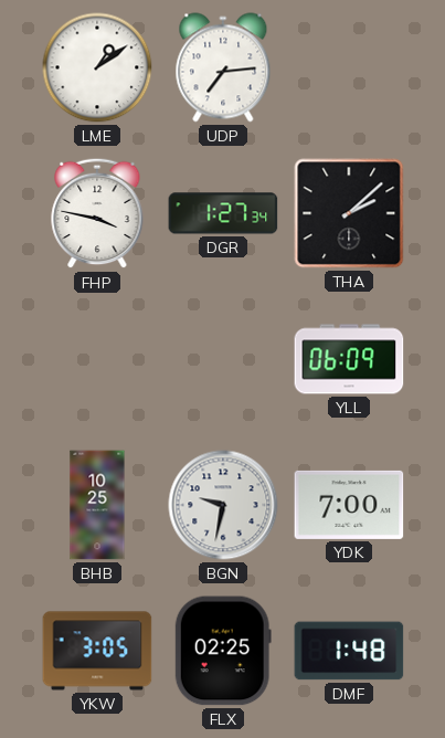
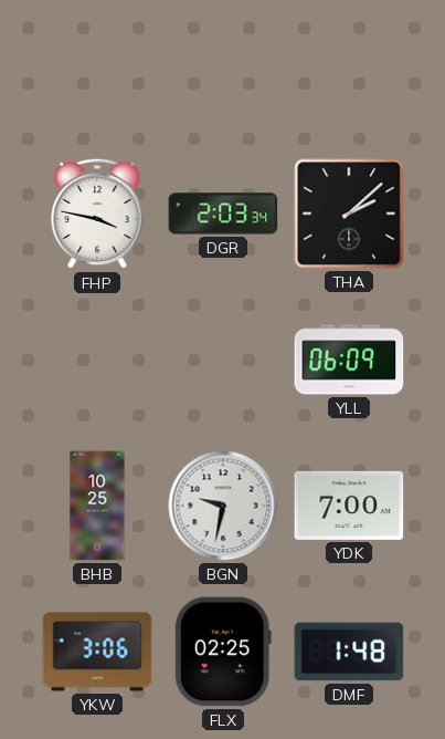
LME: 1:09 -> none (97, 67)
UDP: 7:14 -> none (223, 67)
DGR: 1:27 -> 2:03 (223, 214)
YKW: 3:05 -> 3:06 (97, 652)
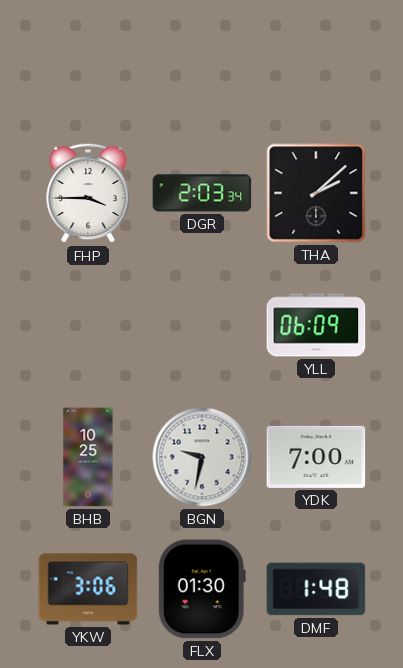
FHP: 3:47 -> 3:45 (88, 193)
FLX: 02:25 -> 01:30 (202, 589)
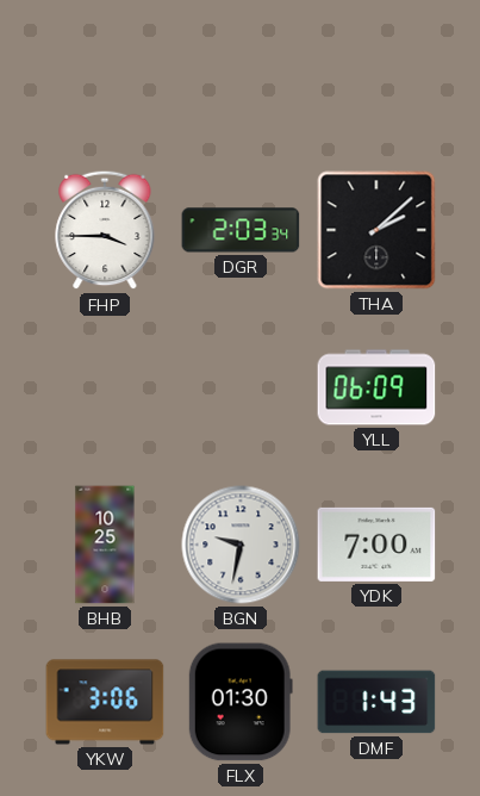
DMF: 1:48 -> 1:43 (376, 702)
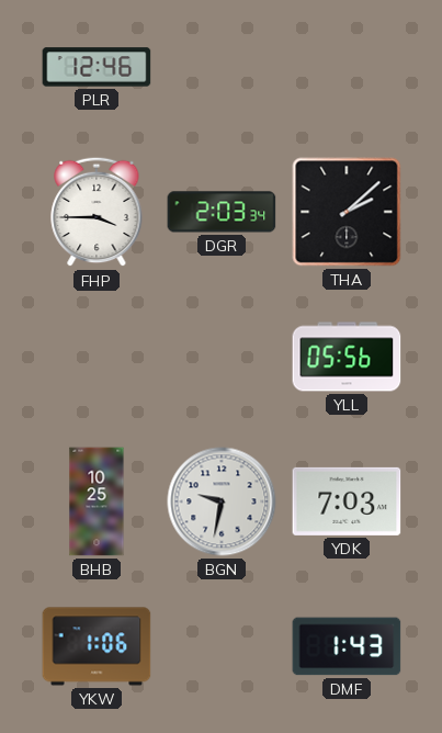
PLR: none -> 12:46 (97, 67)
YLL: 06:09 -> 05:56 (347, 357)
YDK: 7:00 -> 7:03 (347, 501)
YKW: 3:06 -> 1:06 (97, 646)
FLX: 01:30 -> none (241, 702)
